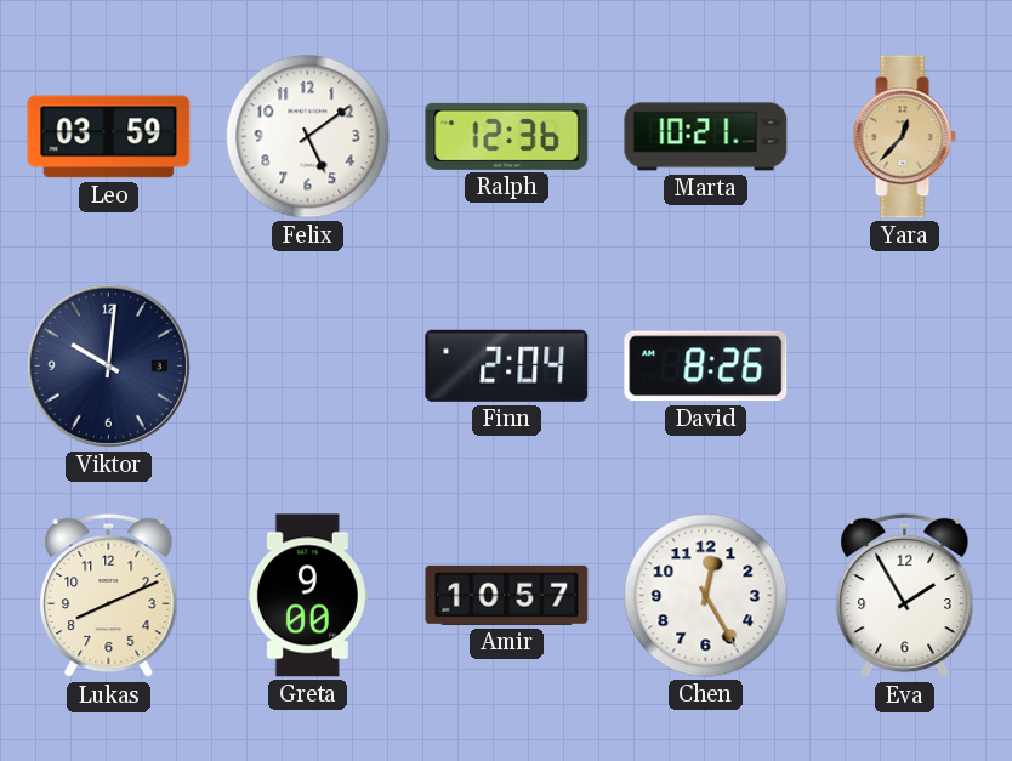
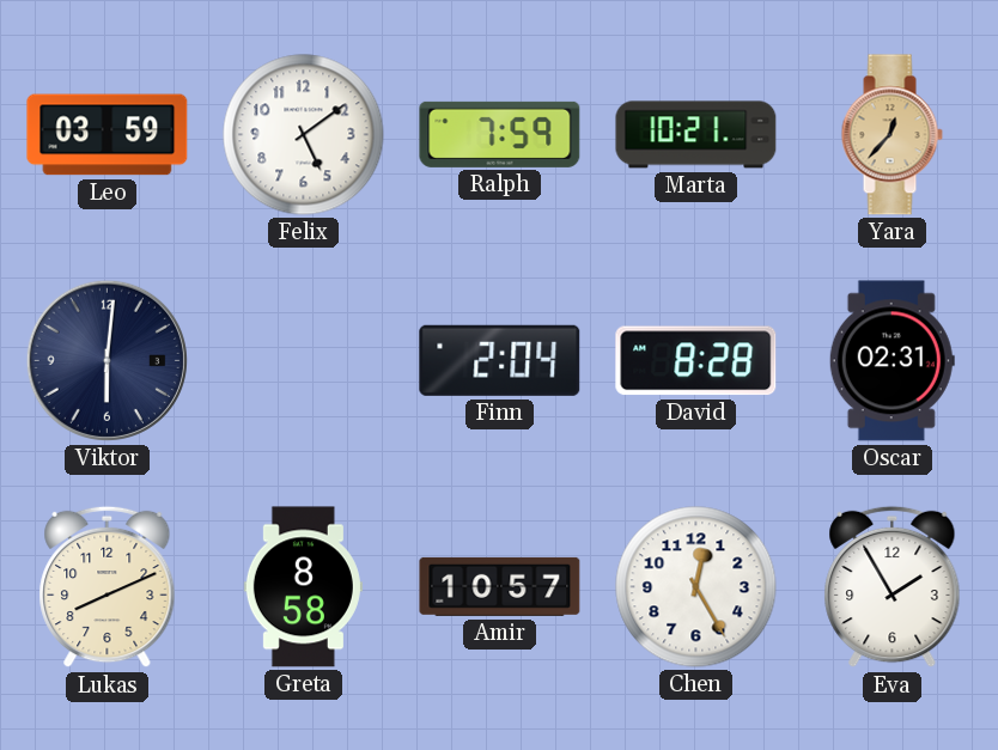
Ralph: 12:36 -> 7:59 (500, 134)
Viktor: 10:01 -> 6:01 (107, 360)
David: 8:26 -> 8:28 (696, 361)
Oscar: none -> 02:31 (891, 361)
Greta: 9:00 -> 8:58 (303, 587)
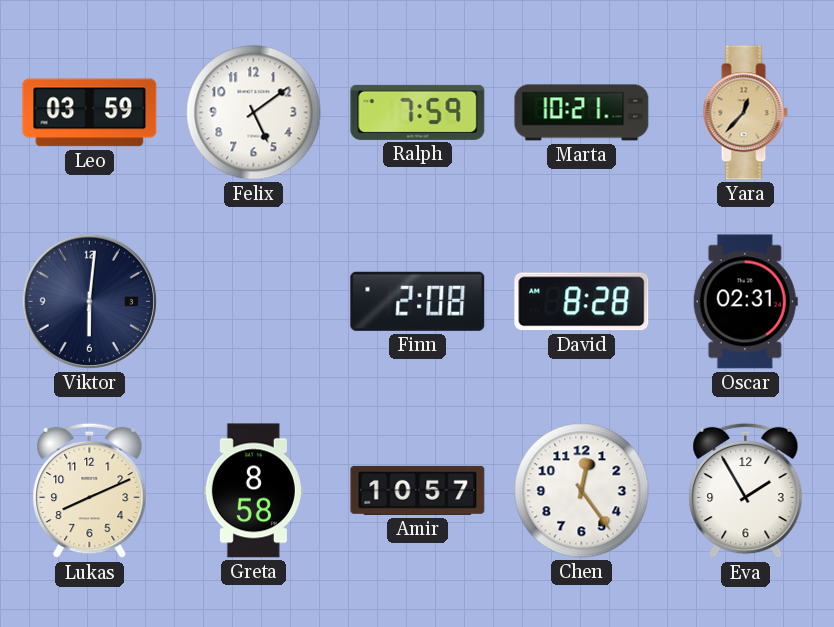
Finn: 2:04 -> 2:08 (418, 301)
Chen: 12:25 -> 12:24 (582, 491)
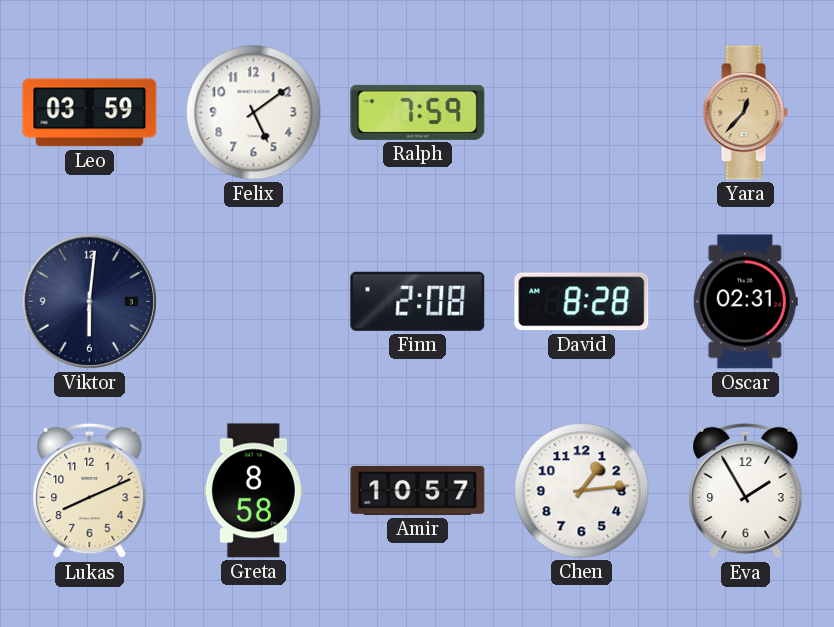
Marta: 10:21 -> none (582, 113)
Chen: 12:24 -> 1:14 (582, 491)
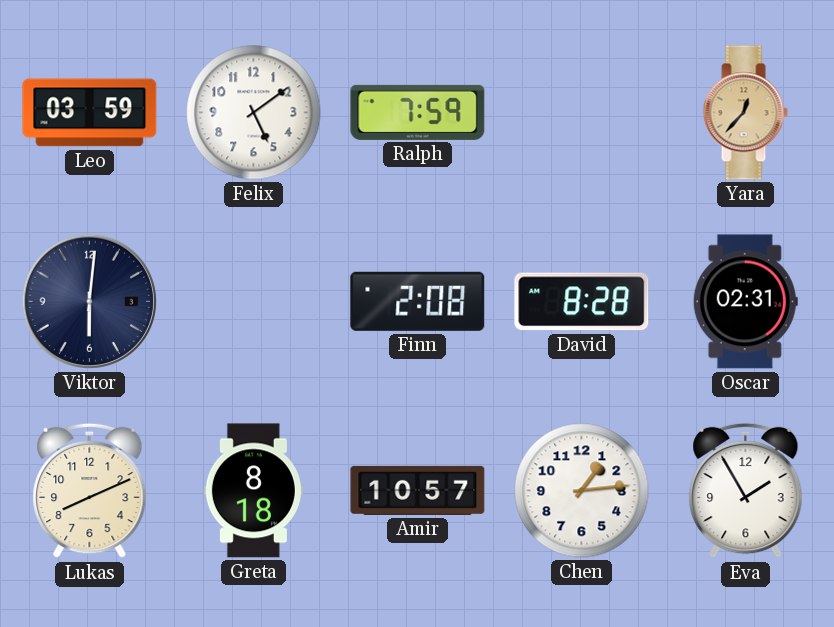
Greta: 8:58 -> 8:18 (253, 491)
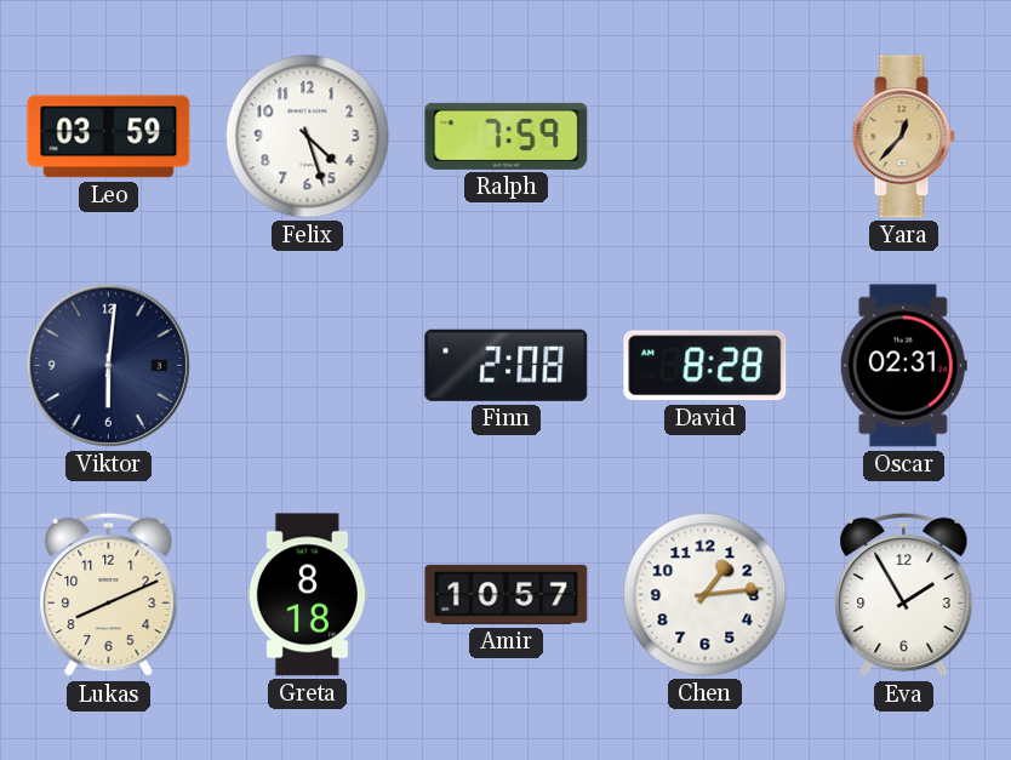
Felix: 5:09 -> 4:27 (308, 137)
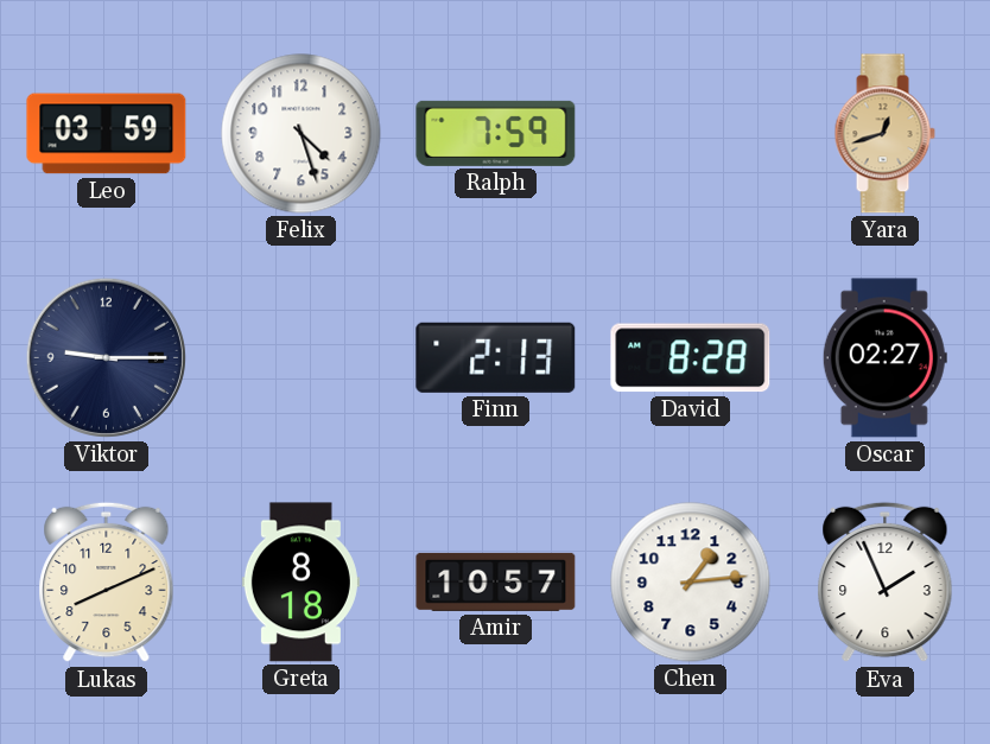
Yara: 12:37 -> 12:42 (884, 134)
Viktor: 6:01 -> 9:15 (106, 357)
Finn: 2:08 -> 2:13 (496, 357)
Oscar: 02:31 -> 02:27 (884, 358)
Eva: 1:55 -> 1:56 (886, 583)
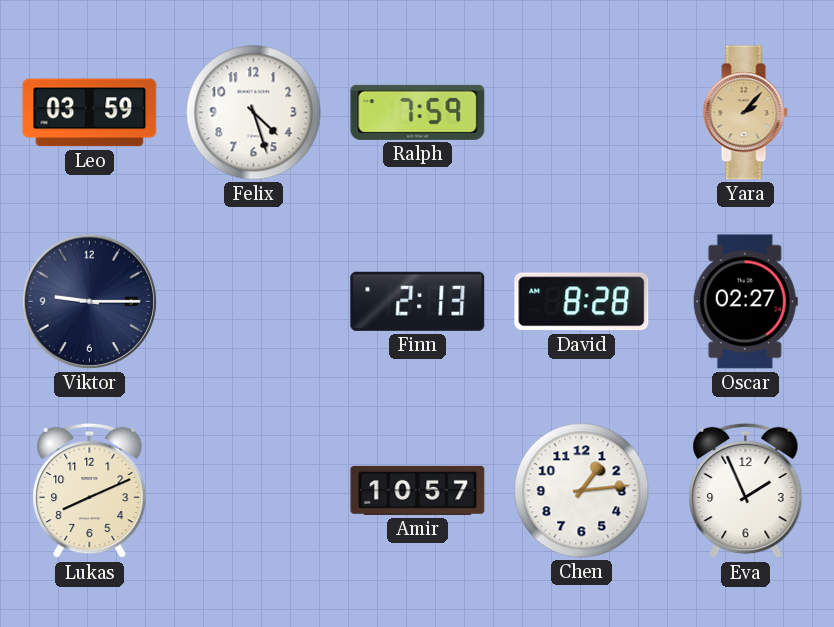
Yara: 12:42 -> 2:07 (745, 113)
Greta: 8:18 -> none (300, 583)
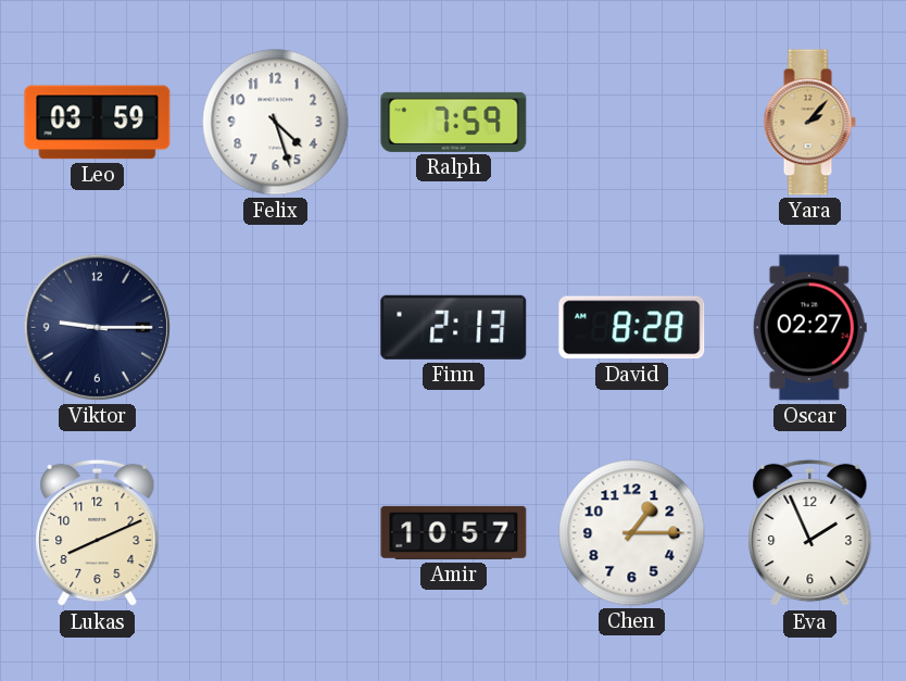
Chen: 1:14 -> 1:15 (632, 533)
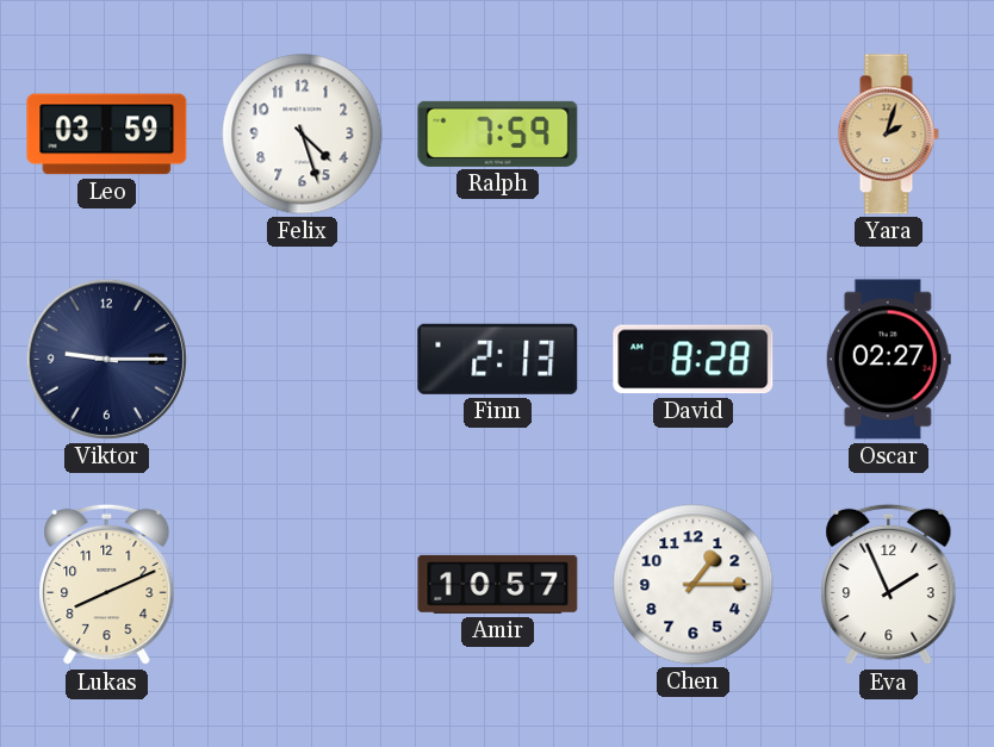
Yara: 2:07 -> 2:03 (888, 135)
